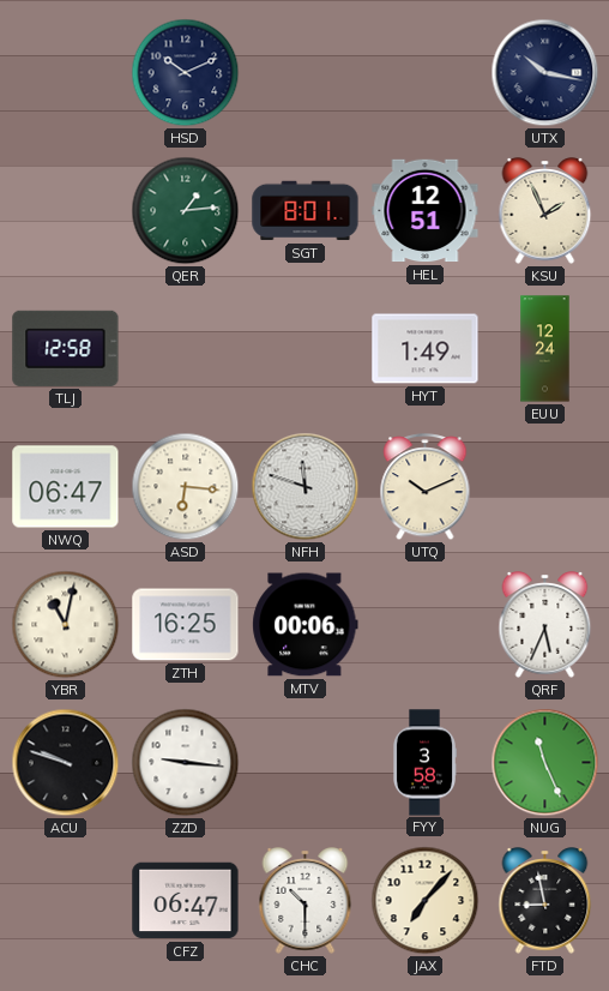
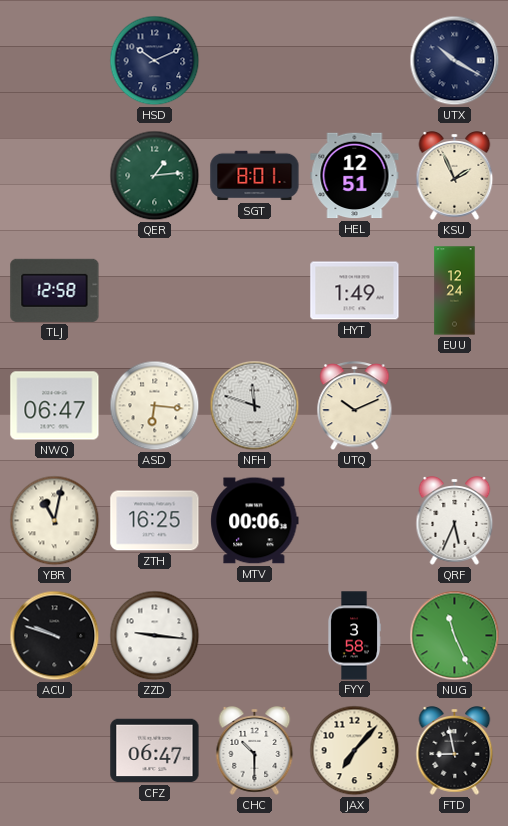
UTX: 10:17 -> 10:20 (455, 61)
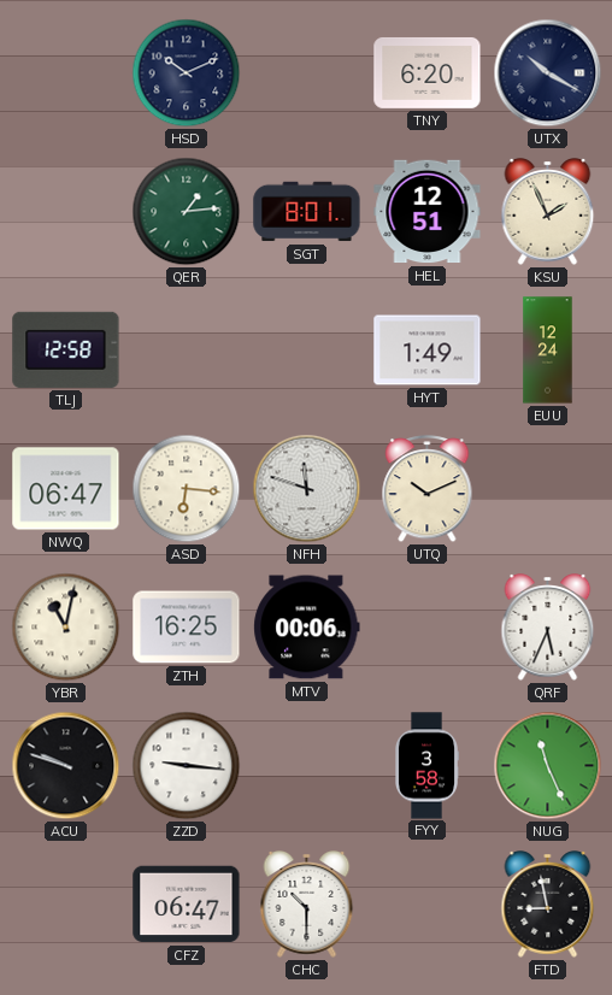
TNY: none -> 6:20 (428, 72)
JAX: 7:07 -> none (355, 751)
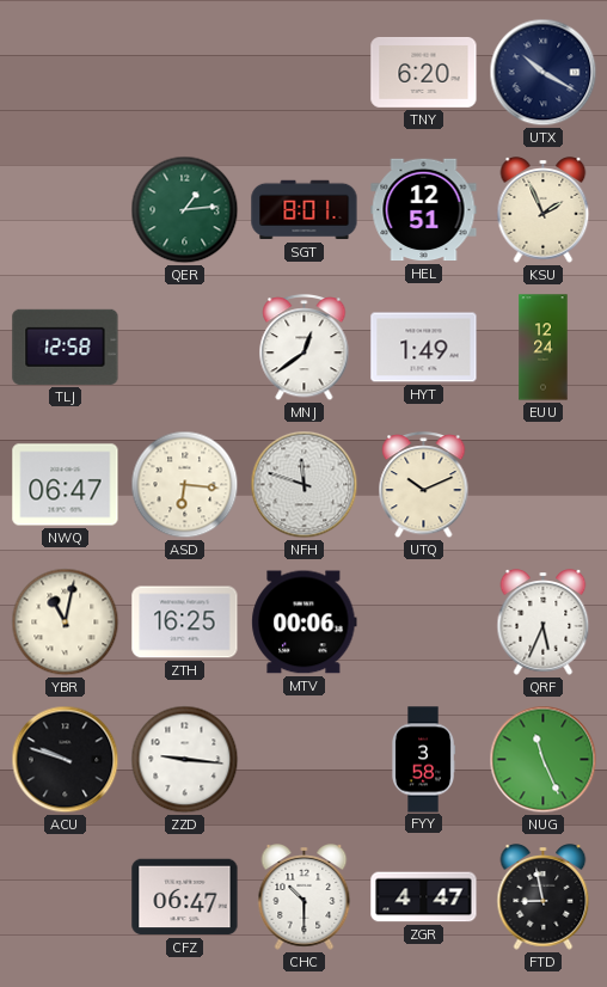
HSD: 10:11 -> none (187, 73)
MNJ: none -> 12:39 (305, 348)
ZGR: none -> 4:47 (424, 897)
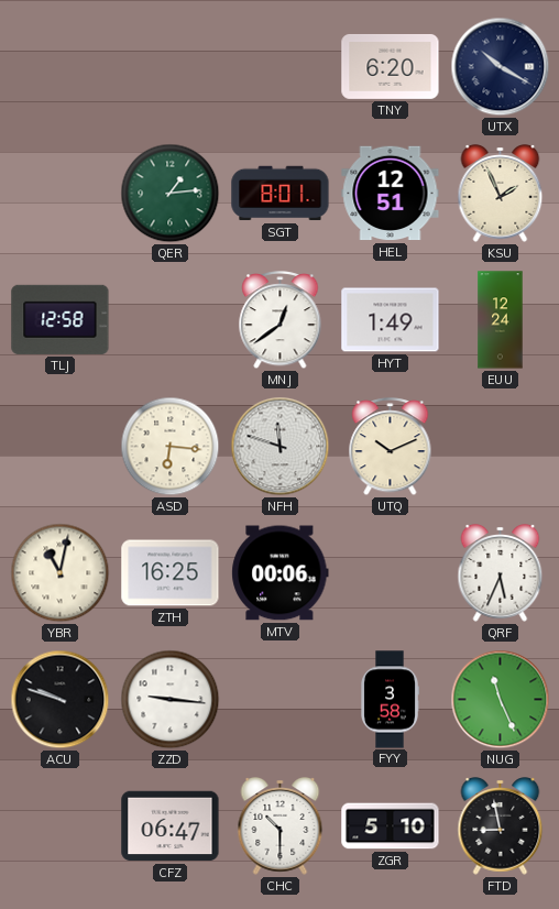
NWQ: 06:47 -> none (66, 485)
ZGR: 4:47 -> 5:10 (391, 826)
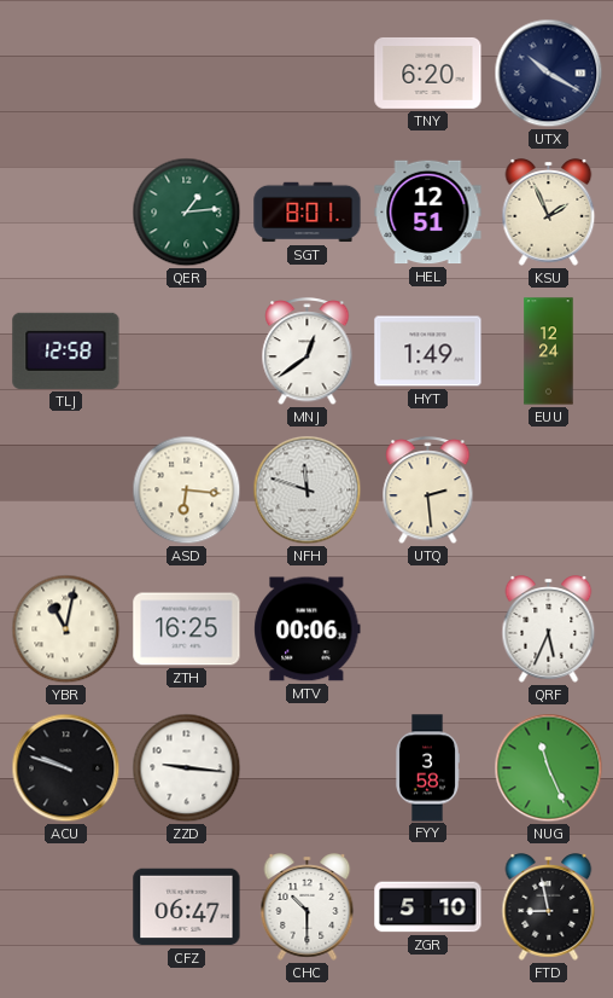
UTQ: 10:11 -> 2:29 (428, 491)
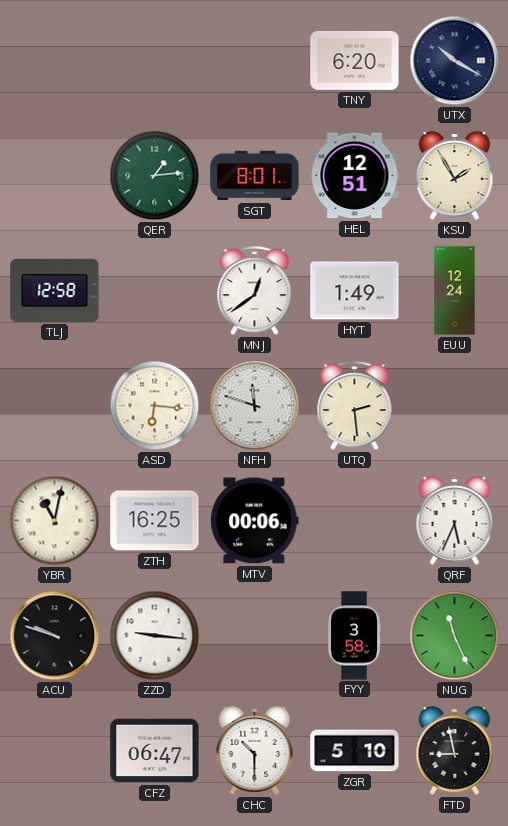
KSU: 1:56 -> 1:55 (455, 176)
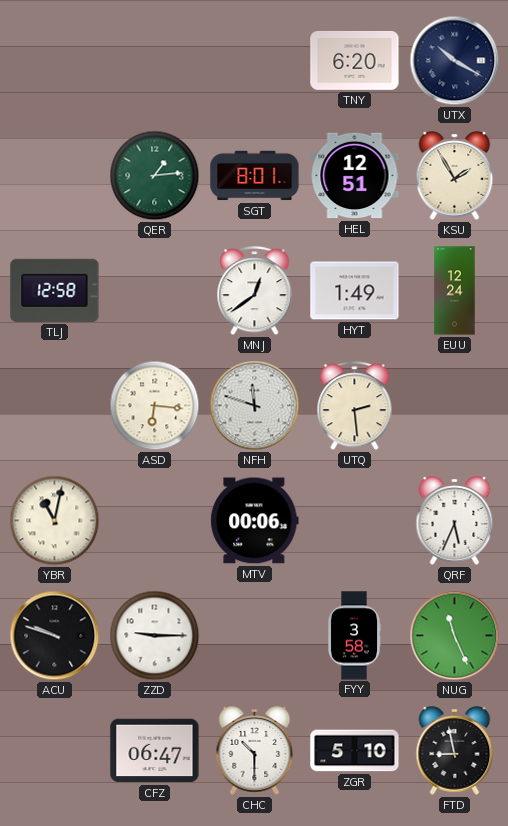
ZTH: 16:25 -> none (155, 521)
ZZD: 9:16 -> 9:15 (155, 636)
